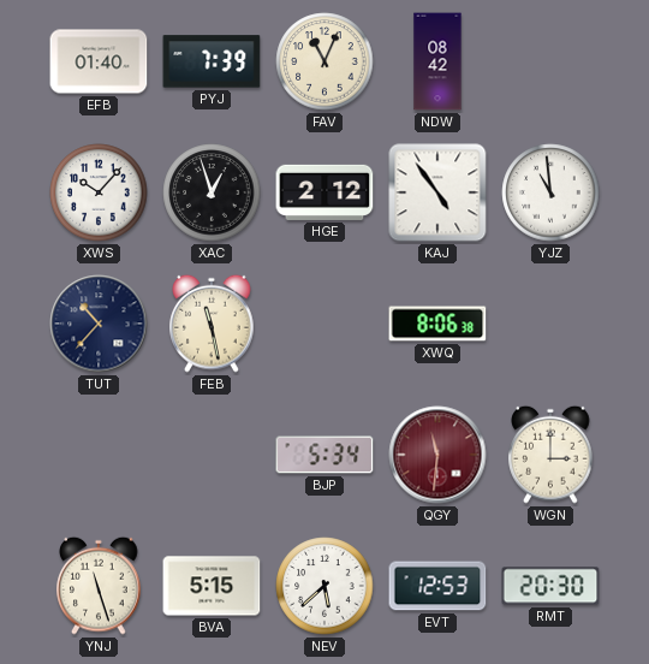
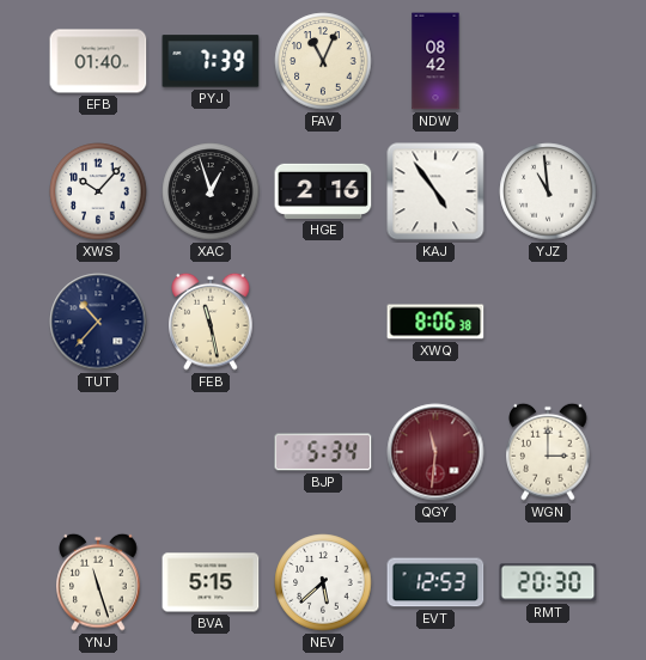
HGE: 2:12 -> 2:16 (323, 191)
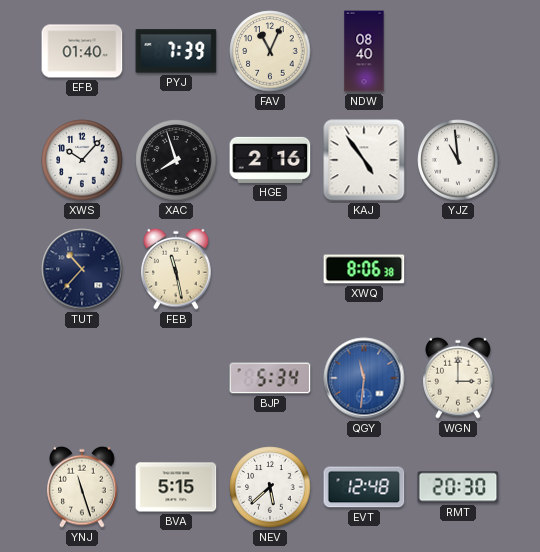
NDW: 08:42 -> 08:40 (364, 51)
XAC: 12:57 -> 7:57 (176, 160)
QGY dial: burgundy -> blue (364, 378)
EVT: 12:53 -> 12:48 (364, 487)
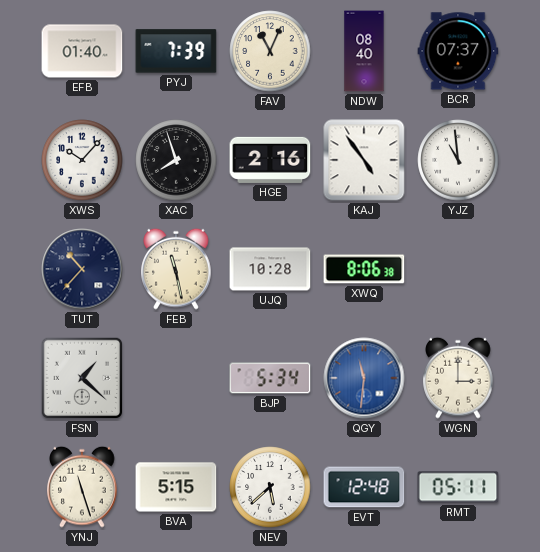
BCR: none -> 07:37 (458, 51)
UJQ: none -> 10:28 (270, 269)
FSN: none -> 1:22 (82, 378)
RMT: 20:30 -> 05:11 (458, 487)
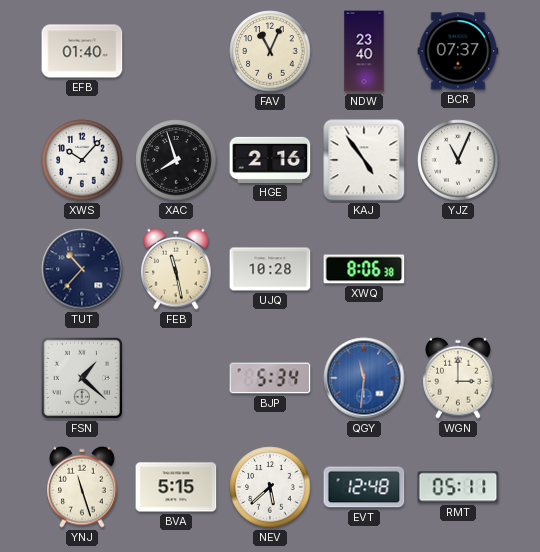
PYJ: 7:39 -> none (176, 51)
NDW: 08:40 -> 23:40 (364, 51)
YJZ: 10:59 -> 11:04 (458, 160)
